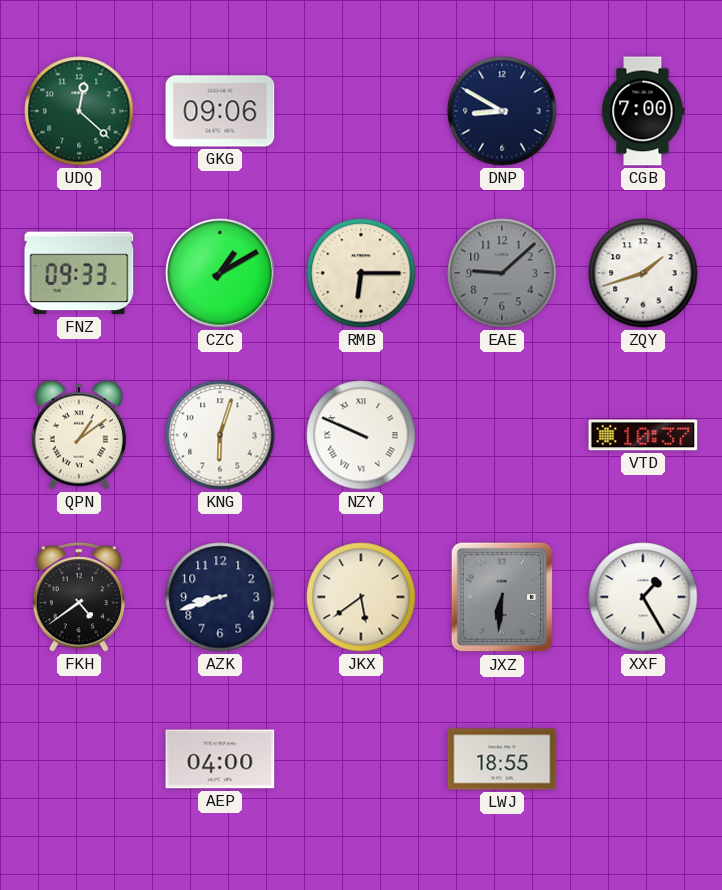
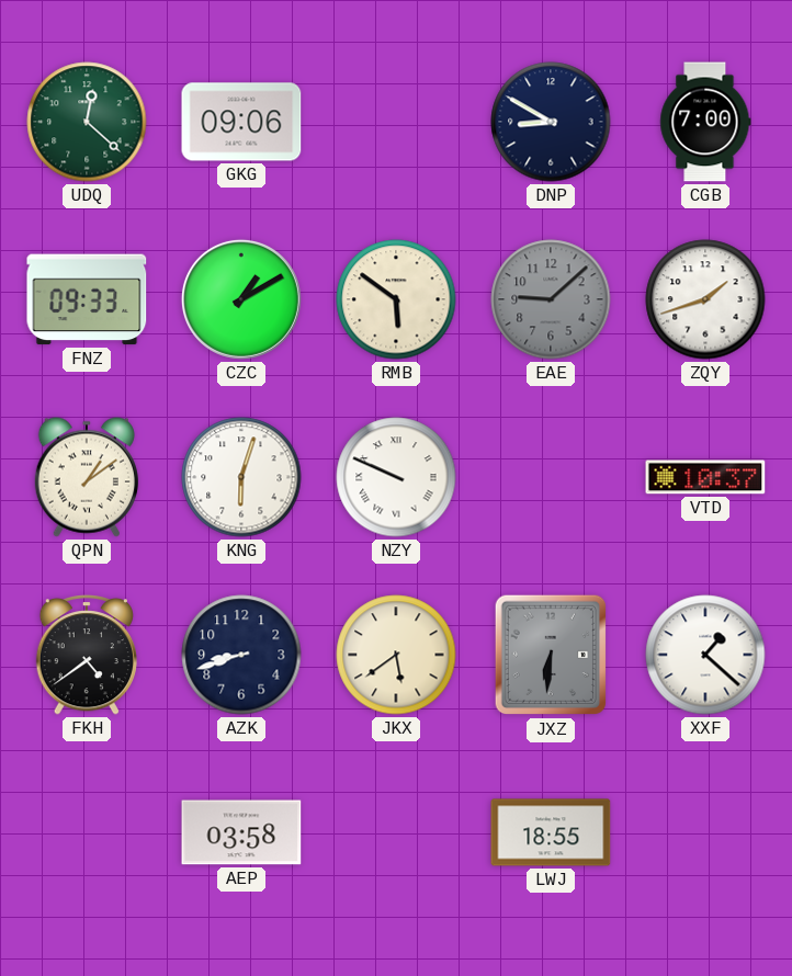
RMB: 6:15 -> 5:51 (396, 299)
XXF: 1:25 -> 1:22 (705, 655)
AEP: 04:00 -> 03:58 (241, 832)
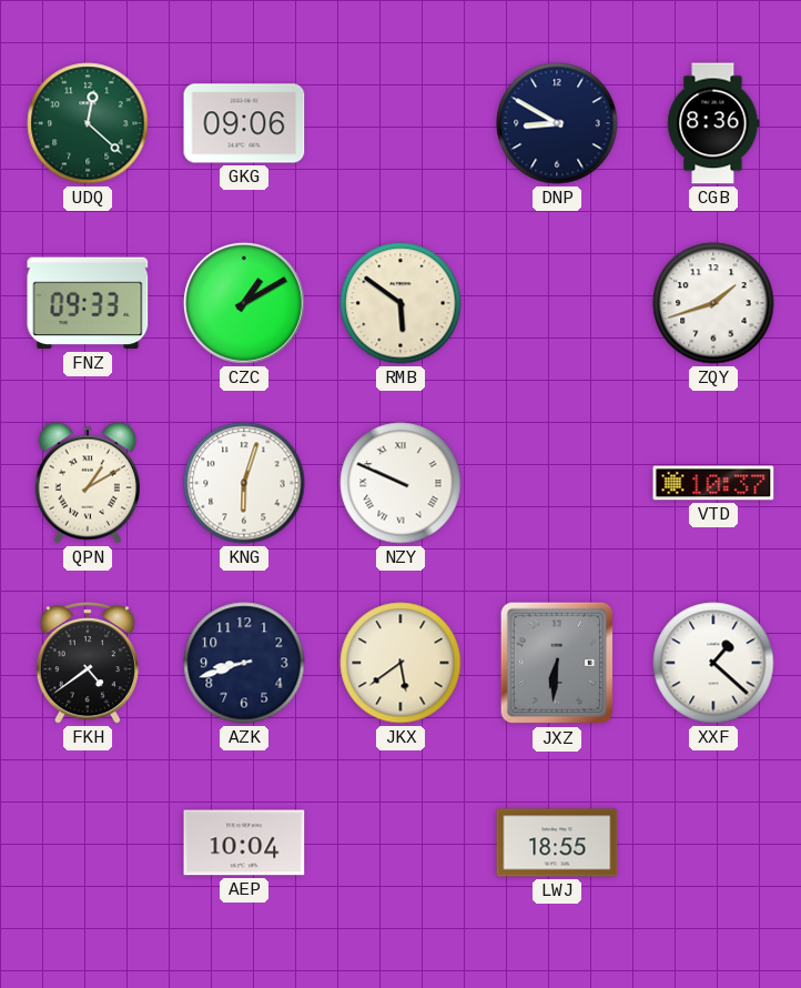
CGB: 7:00 -> 8:36 (713, 123)
EAE: 9:08 -> none (551, 299)
QPN: 1:09 -> 1:10 (88, 483)
AEP: 03:58 -> 10:04 (244, 843)
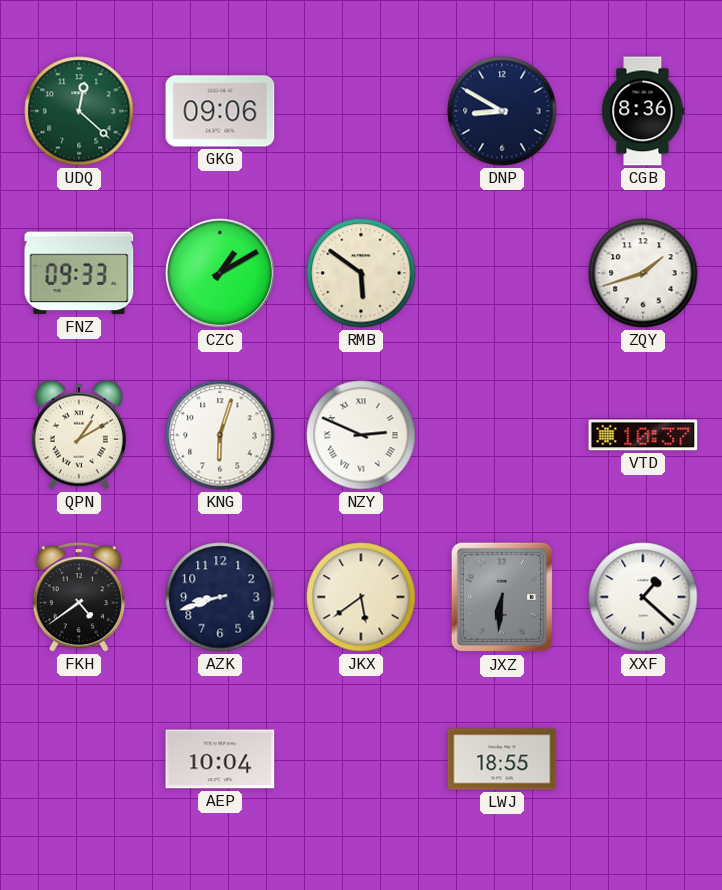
NZY: 9:49 -> 2:49 (361, 435)
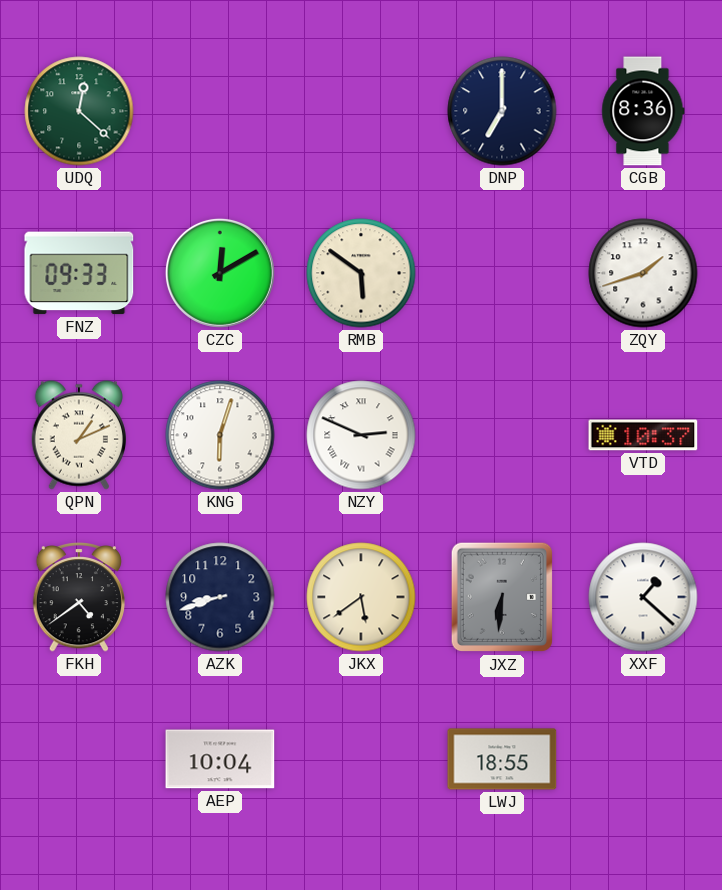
GKG: 09:06 -> none (220, 111)
DNP: 8:50 -> 7:00 (502, 111)
CZC: 1:10 -> 12:10 (220, 273)
QPN: 1:10 -> 1:11 (79, 435)
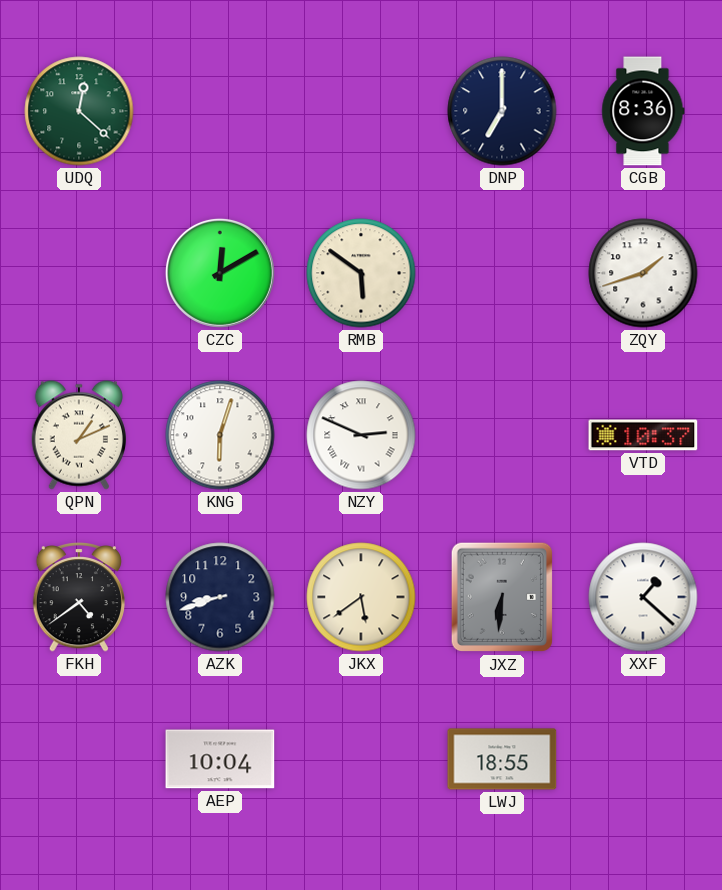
FNZ: 09:33 -> none (79, 273)
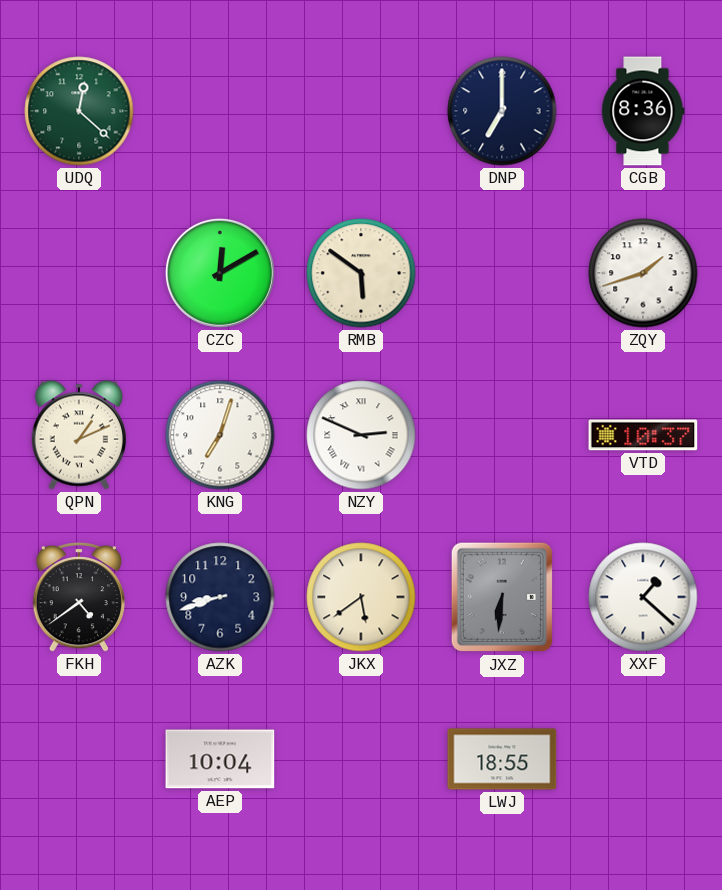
KNG: 6:03 -> 7:03 (220, 435)
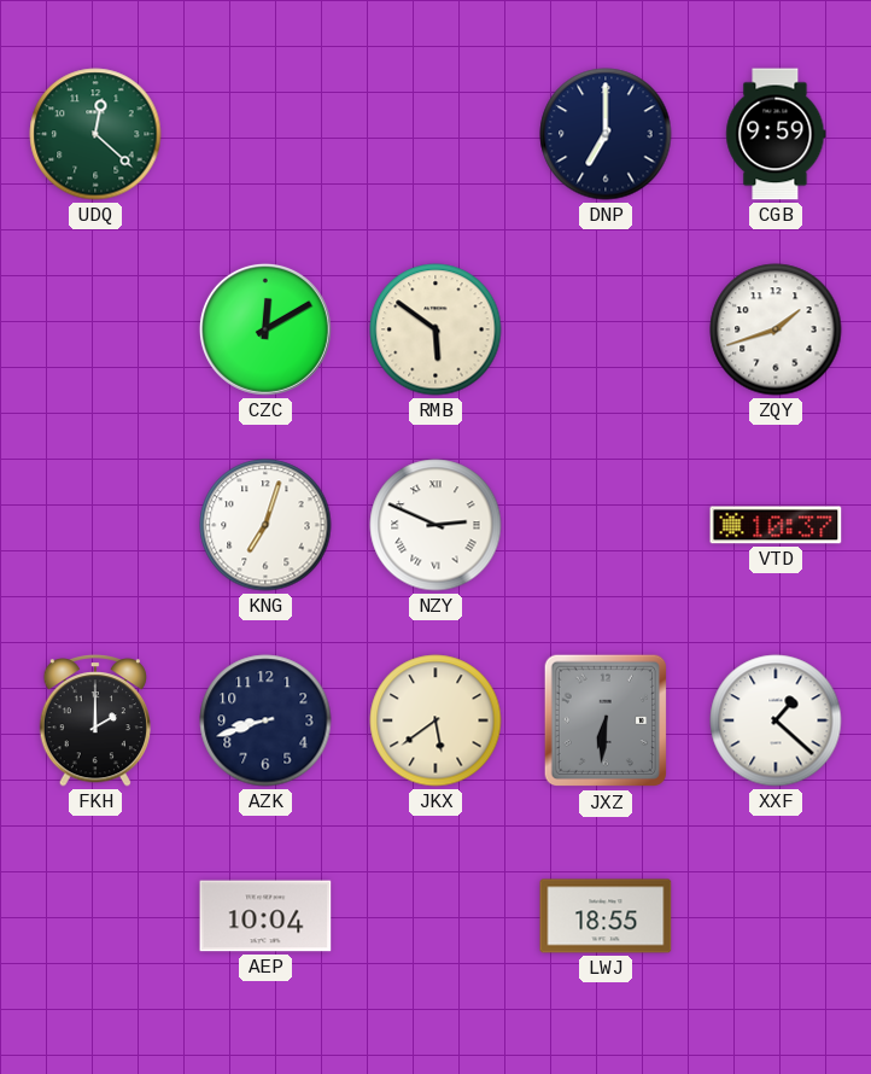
CGB: 8:36 -> 9:59 (776, 134)
QPN: 1:11 -> none (79, 435)
FKH: 4:39 -> 2:00 (94, 722)
